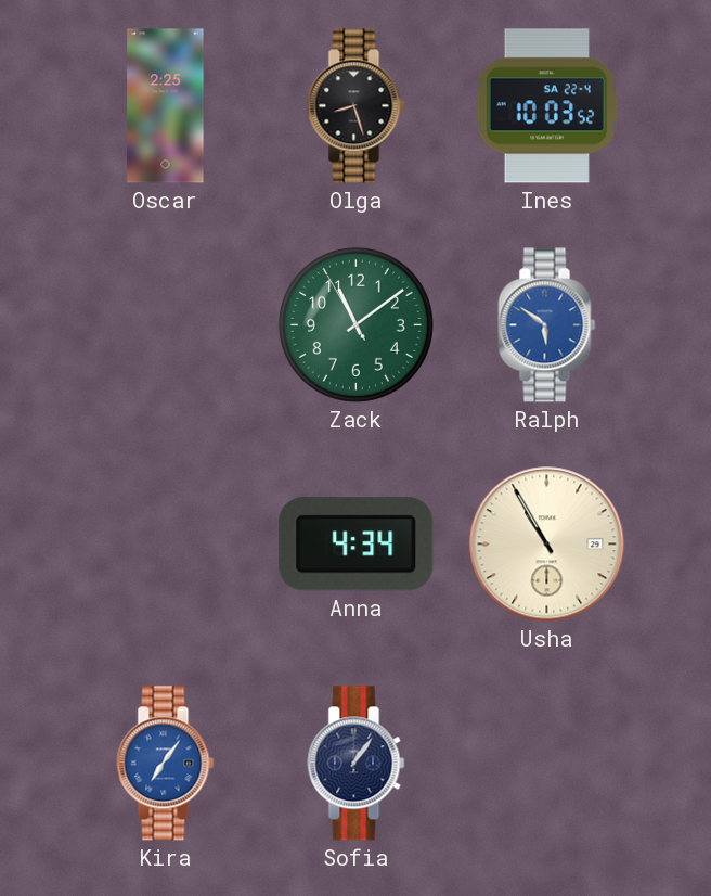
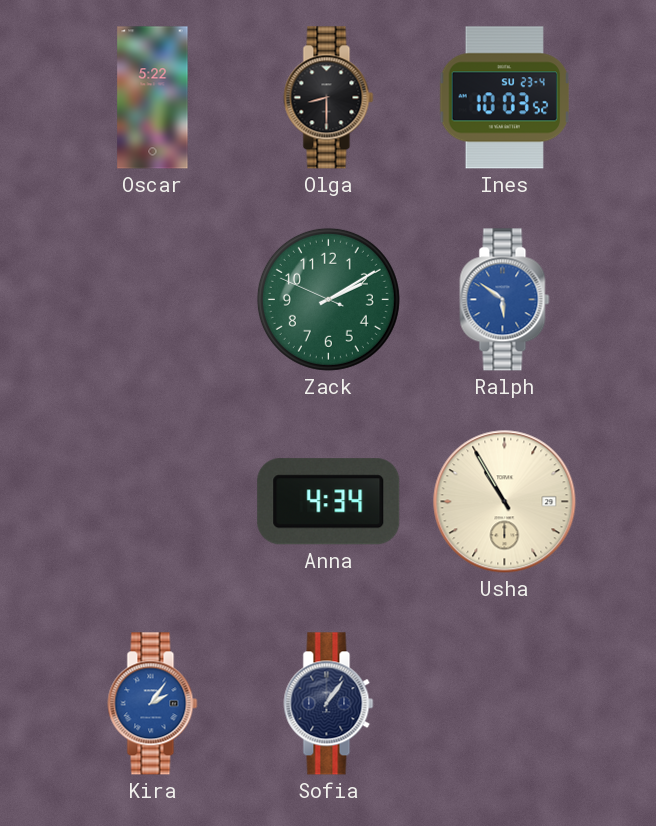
Oscar: 2:25 -> 5:22 (153, 98)
Olga: 8:27 -> 8:30 (329, 98)
Ines date: SA 22-4 -> SU 23-4 (505, 98)
Zack: 11:08 -> 2:09 (328, 299)
Kira: 7:06 -> 2:06 (153, 704)
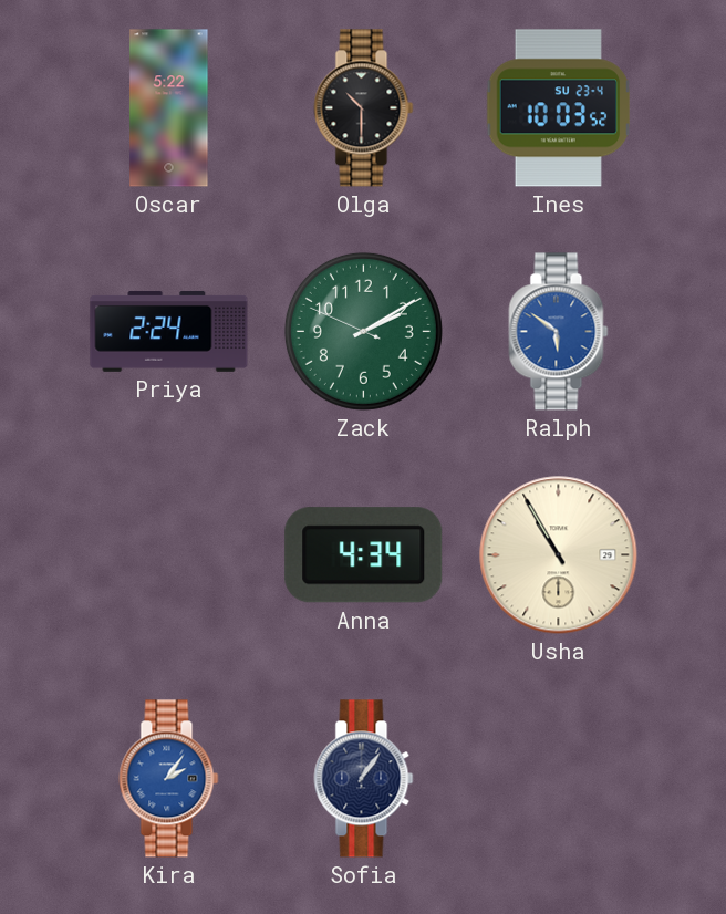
Olga: 8:30 -> 10:30 (364, 108)
Priya: none -> 2:24 (169, 331)
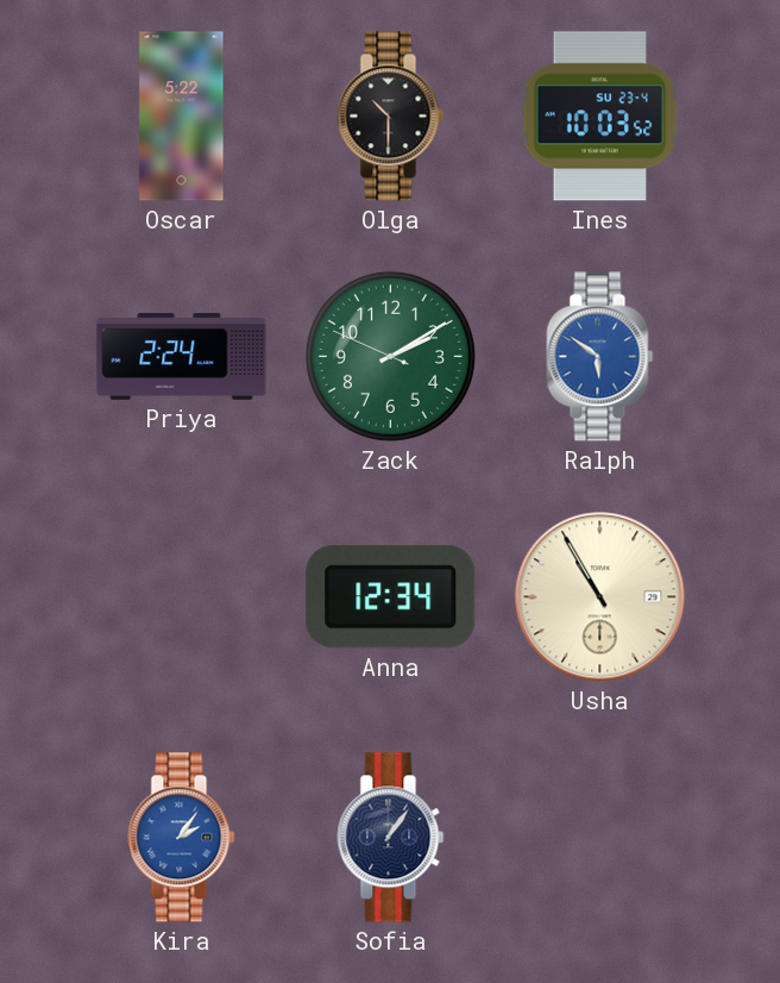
Anna: 4:34 -> 12:34 (391, 597)
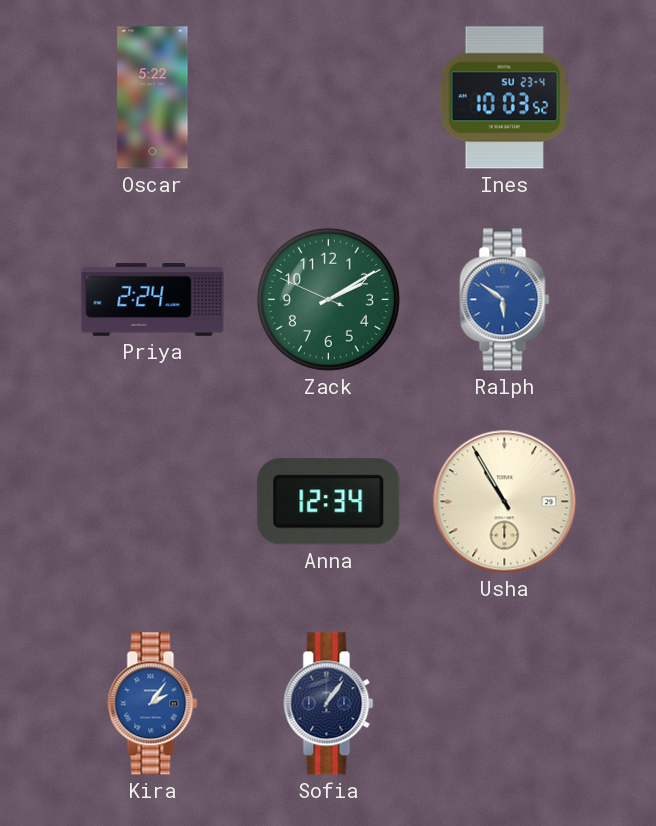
Olga: 10:30 -> none (391, 117)
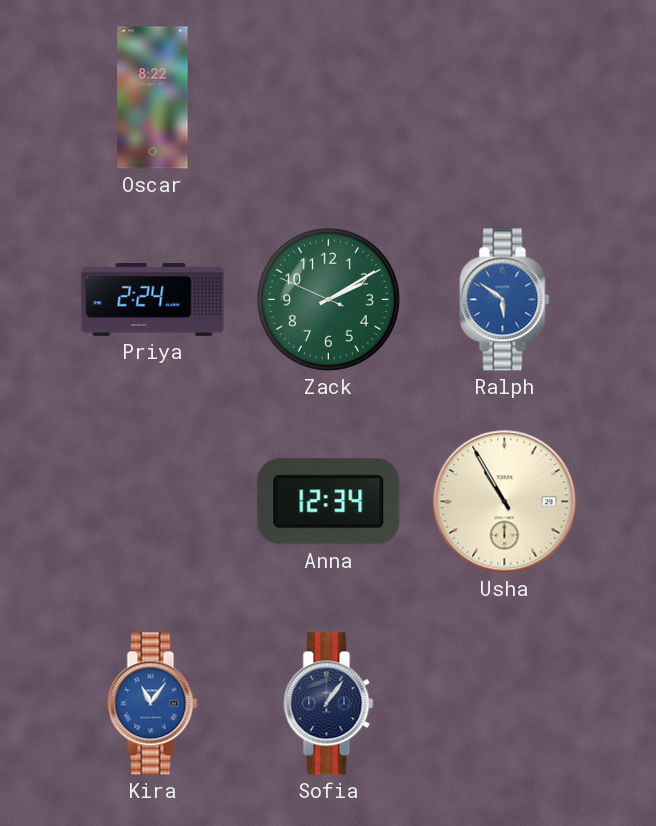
Oscar: 5:22 -> 8:22 (153, 98)
Ines: 10:03 -> none (505, 98)
Kira: 2:06 -> 11:06 (153, 704)
